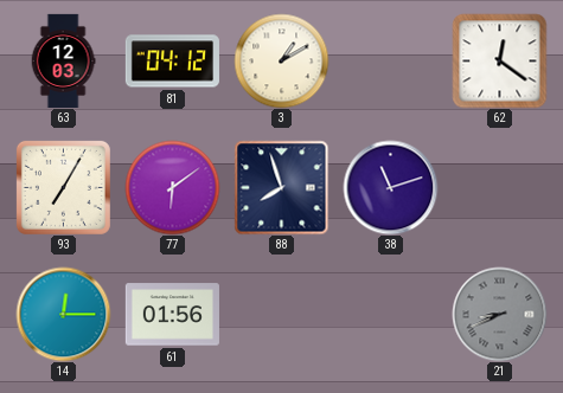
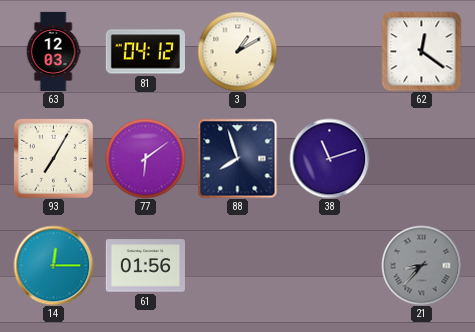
21: 8:41 -> 8:37 (421, 265)
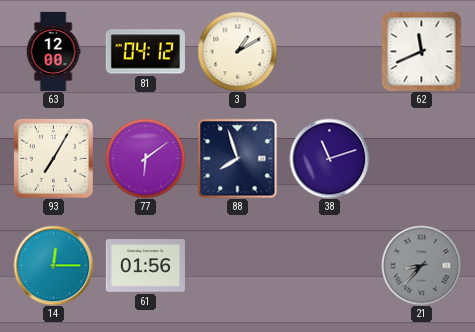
63: 12:03 -> 12:00 (53, 51)
62: 12:21 -> 11:41 (421, 51)
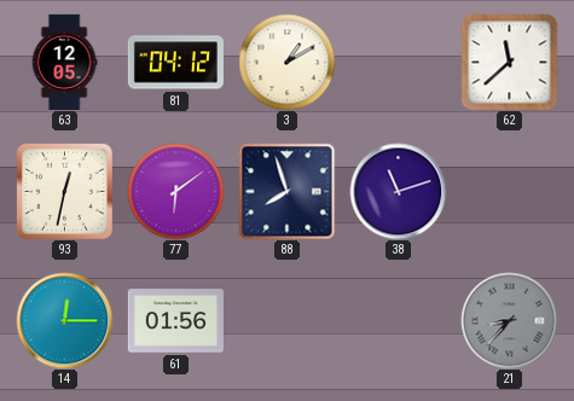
63: 12:00 -> 12:05 (64, 62)
62: 11:41 -> 11:38 (509, 62)
93: 7:05 -> 12:32 (64, 191)
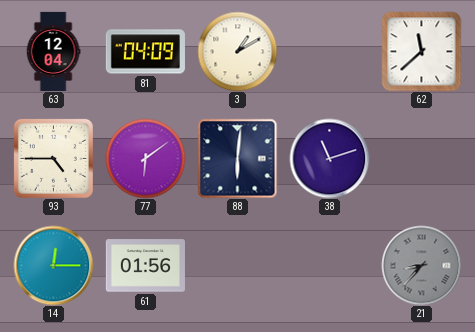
63: 12:05 -> 12:04 (53, 51)
81: 04:12 -> 04:09 (145, 52)
93: 12:32 -> 4:45 (53, 158)
88: 7:57 -> 6:01 (237, 158)
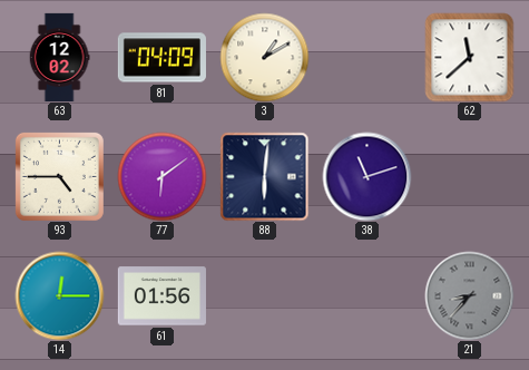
63: 12:04 -> 12:02 (59, 57)
